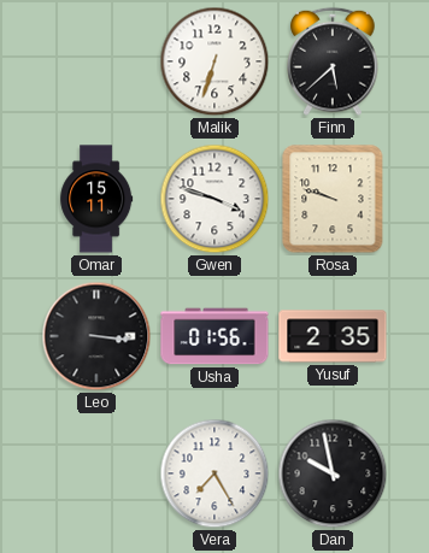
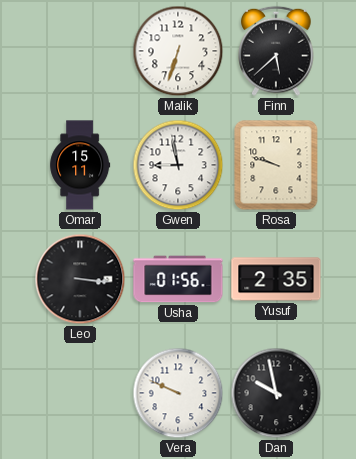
Gwen: 3:48 -> 8:58 (178, 165)
Vera: 7:25 -> 9:49 (178, 393)
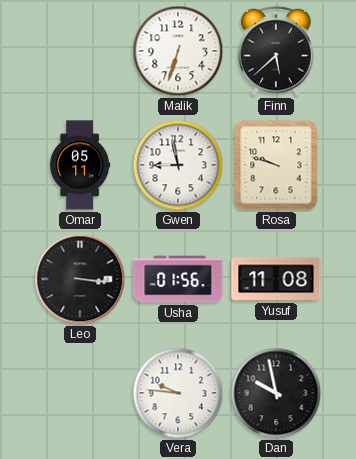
Omar: 15:11 -> 05:11 (80, 165)
Yusuf: 2:35 -> 11:08 (276, 279)
Vera: 9:49 -> 9:46 (178, 393)
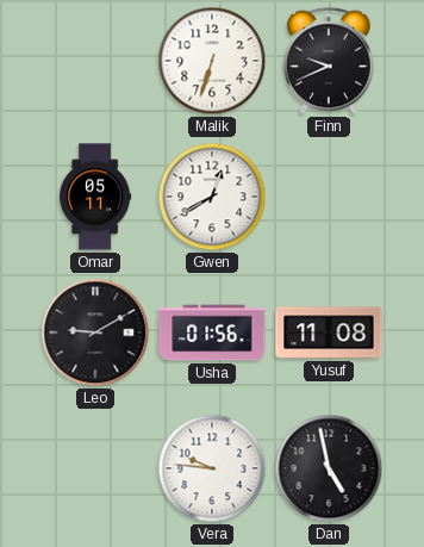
Finn: 5:38 -> 9:41 (329, 61)
Gwen: 8:58 -> 12:40 (212, 197)
Rosa: 9:48 -> none (276, 165)
Leo: 3:16 -> 9:10 (95, 332)
Dan: 9:58 -> 4:58 (329, 468)
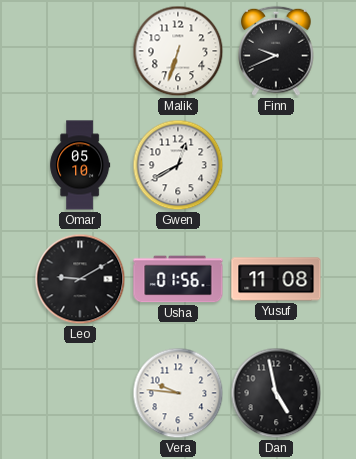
Omar: 05:11 -> 05:10 (80, 165)
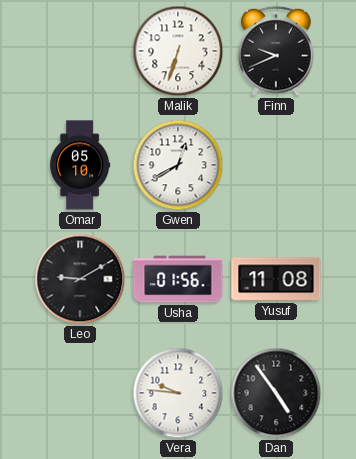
Dan: 4:58 -> 4:54 (276, 393)
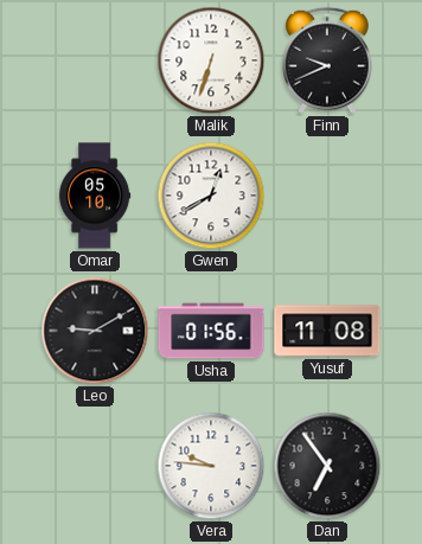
Dan: 4:54 -> 6:54 (327, 466)
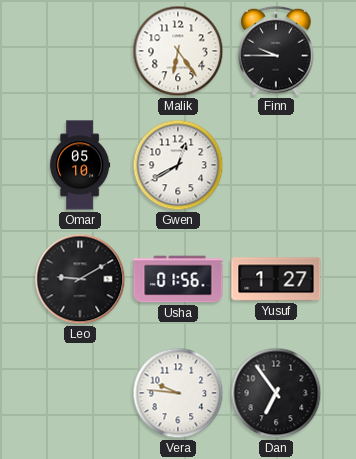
Malik: 6:33 -> 6:24 (178, 51)
Finn: 9:41 -> 9:45 (276, 51)
Yusuf: 11:08 -> 1:27 (276, 279)
